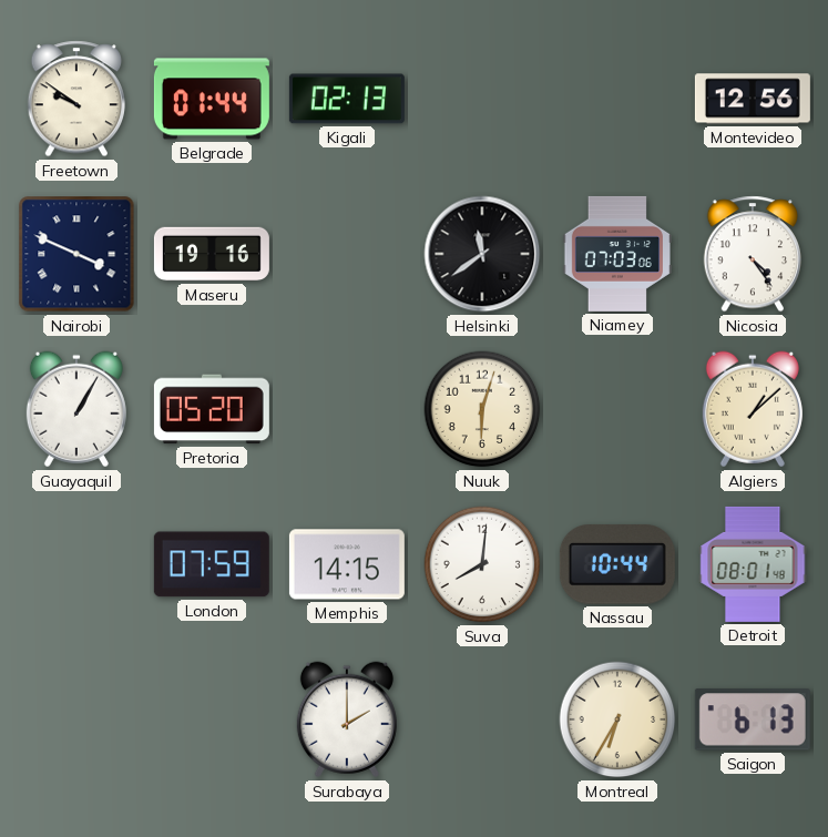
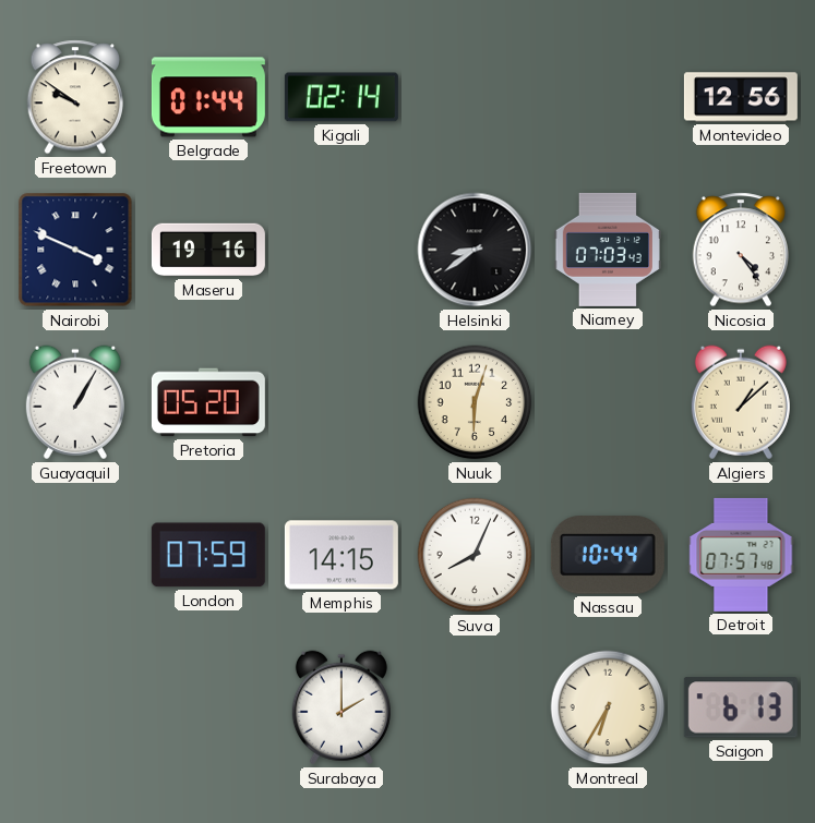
Kigali: 02:13 -> 02:14 (341, 97)
Helsinki: 11:39 -> 8:39 (475, 250)
Niamey: 07:03:06 -> 07:03:43 (608, 250)
Suva: 8:01 -> 8:04 (475, 555)
Detroit: 08:01 -> 07:57 (741, 555)
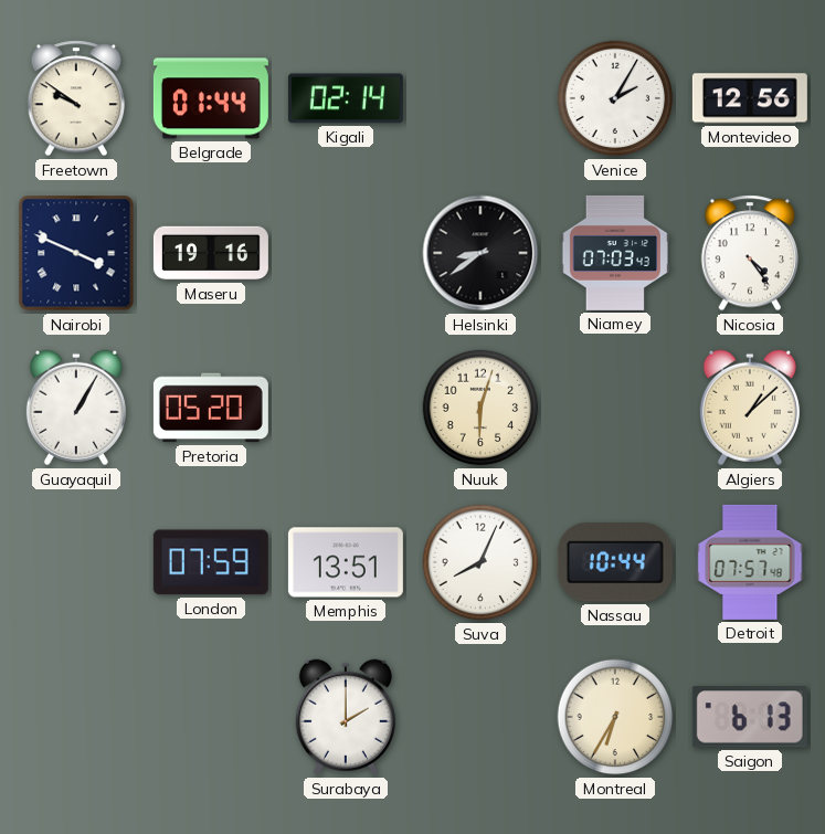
Venice: none -> 2:05 (615, 98)
Memphis: 14:15 -> 13:51 (346, 562)
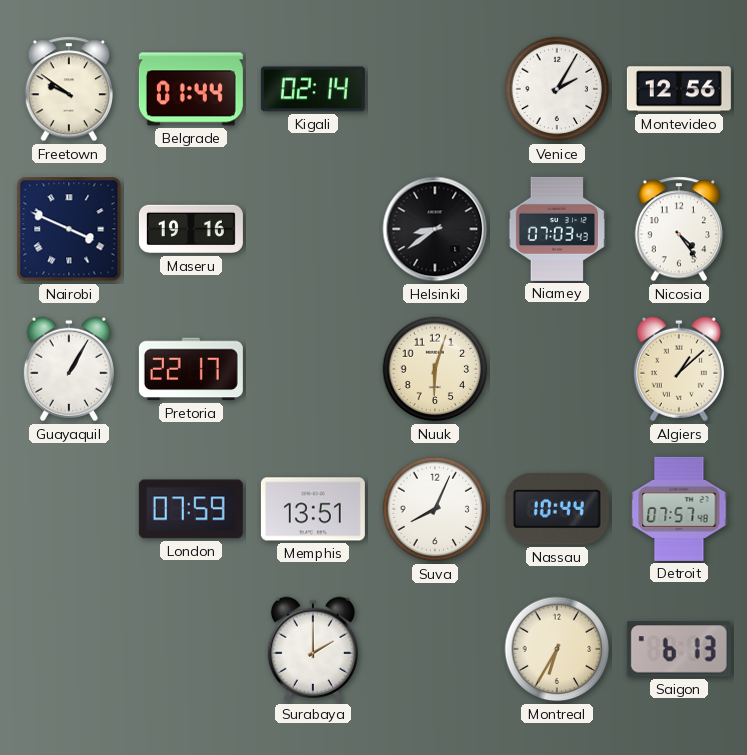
Pretoria: 05:20 -> 22:17 (191, 369)
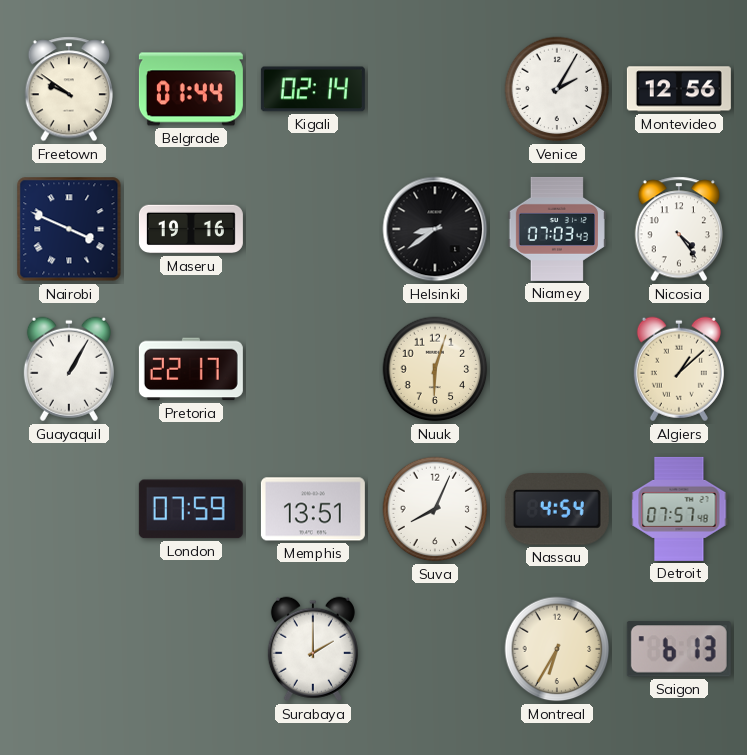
Nassau: 10:44 -> 4:54 (557, 509)
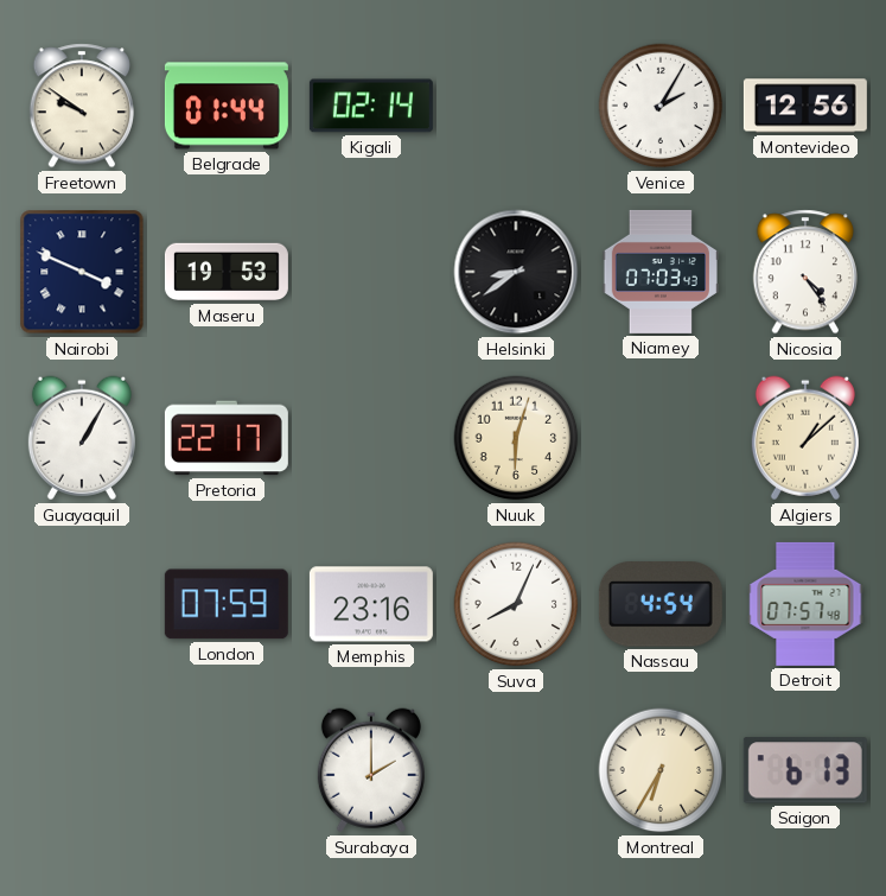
Maseru: 19:16 -> 19:53 (227, 272)
Memphis: 13:51 -> 23:16 (371, 604)
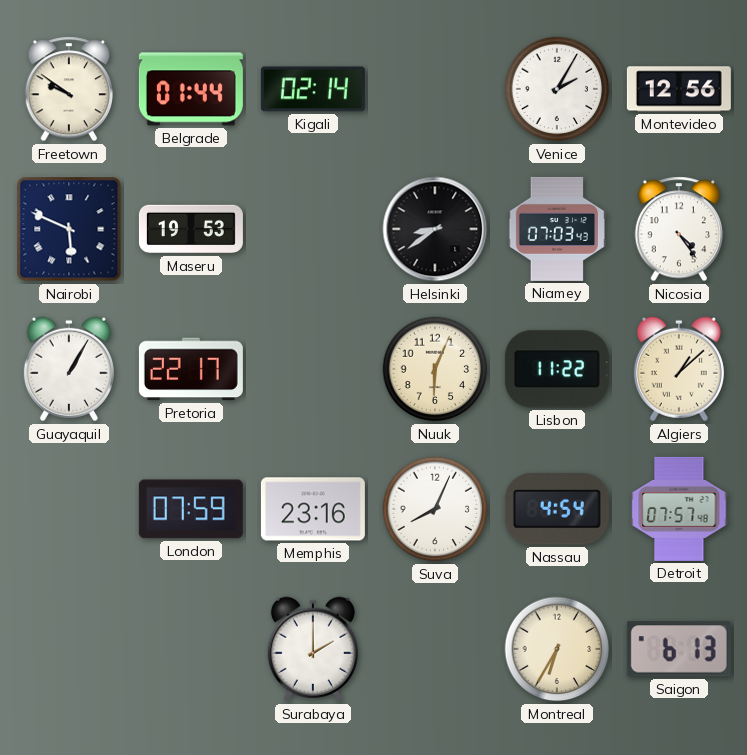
Nairobi: 3:49 -> 5:49 (69, 229)
Nuuk: 6:03 -> 6:04 (435, 369)
Lisbon: none -> 11:22 (557, 369)
